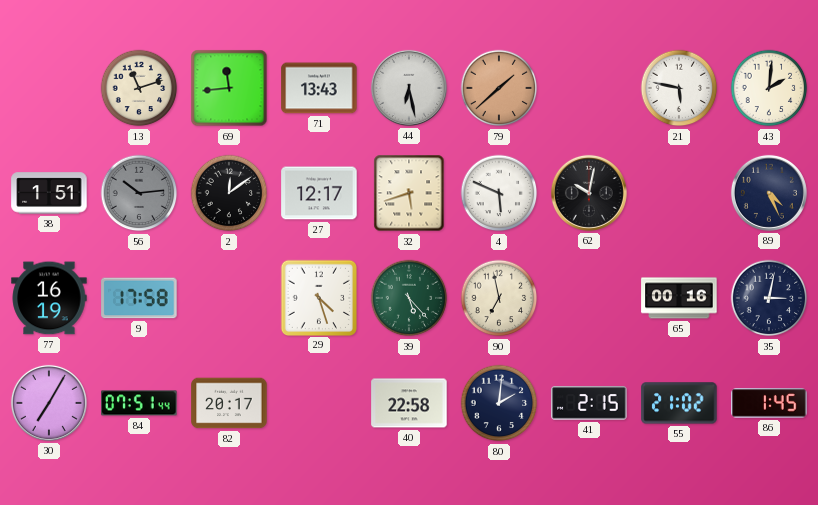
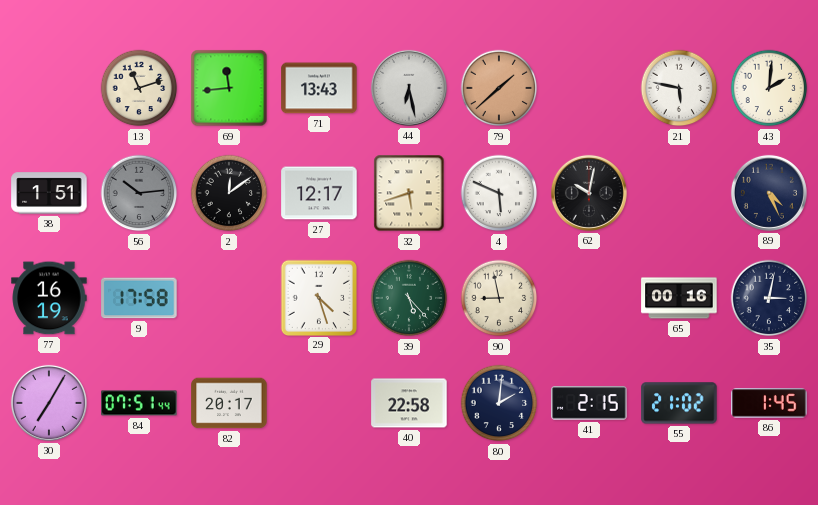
90: 6:58 -> 8:58 (499, 298)
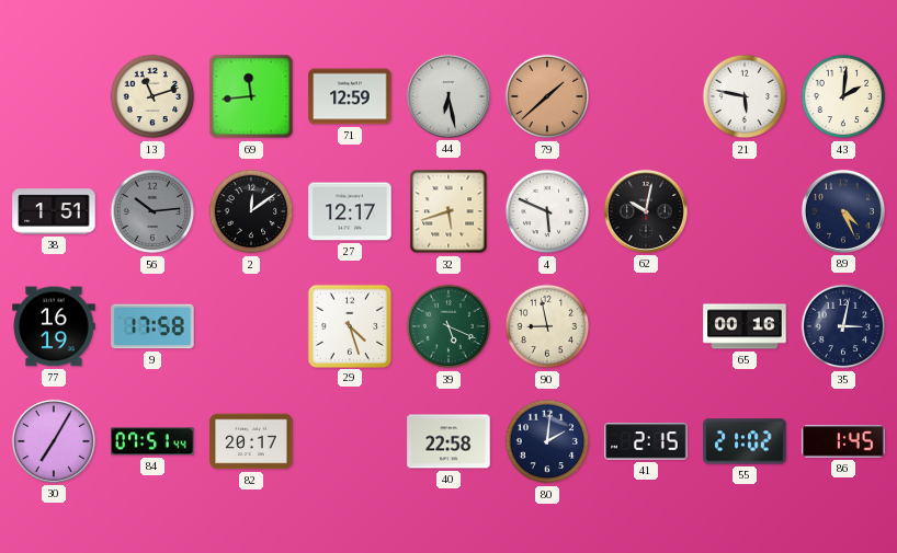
71: 13:43 -> 12:59 (350, 96)
39: 5:23 -> 5:19 (449, 326)
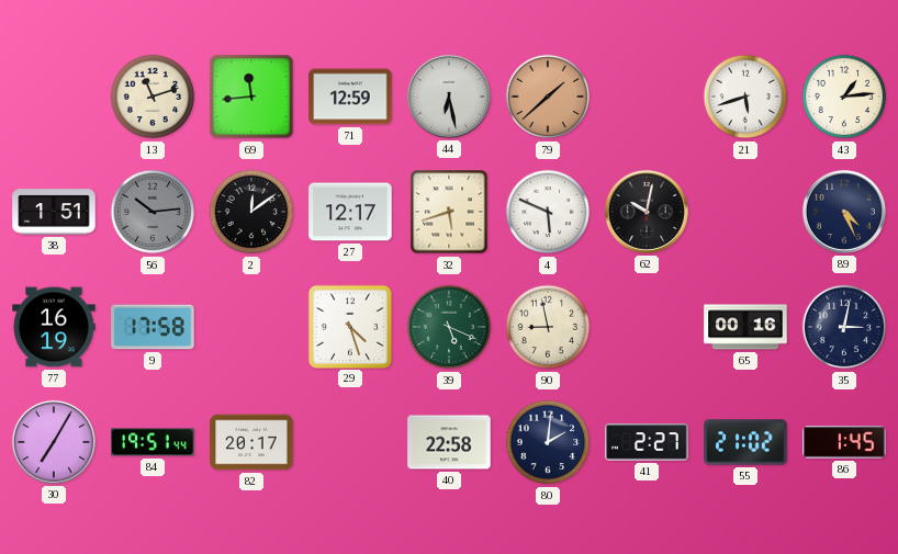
21: 5:47 -> 5:42 (745, 97)
43: 2:01 -> 1:14 (844, 97)
84: 07:51 -> 19:51 (153, 442)
41: 2:15 -> 2:27 (647, 442)
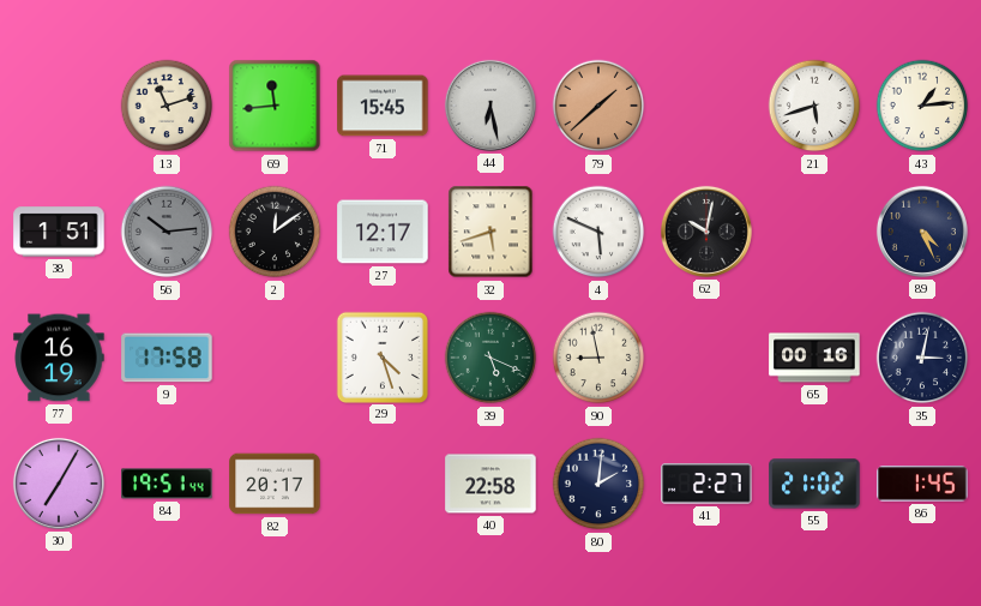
71: 12:59 -> 15:45 (383, 106)
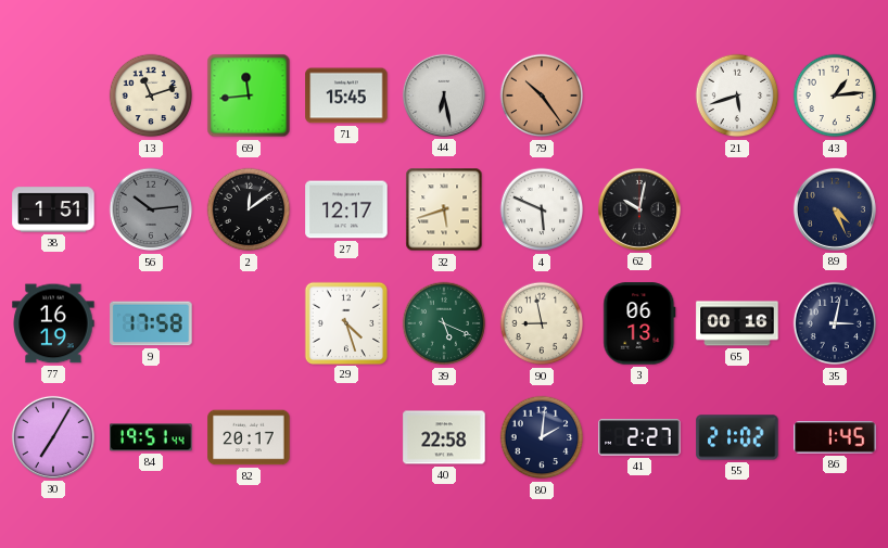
79: 1:38 -> 10:24 (542, 95)
3: none -> 06:13 (639, 323)
